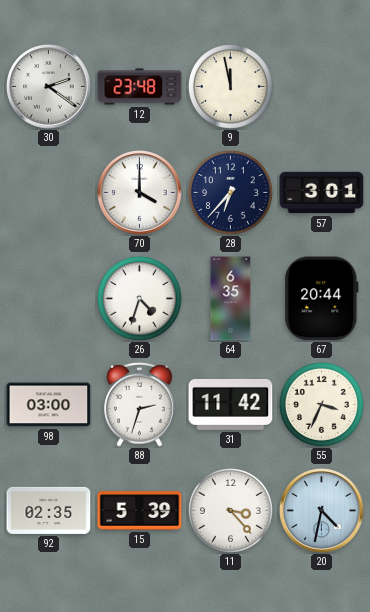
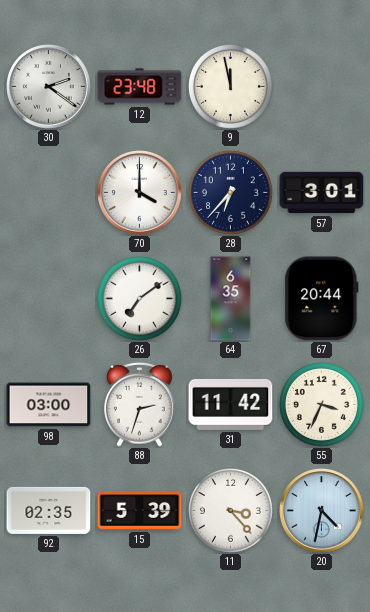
26: 4:33 -> 7:09 (139, 298)
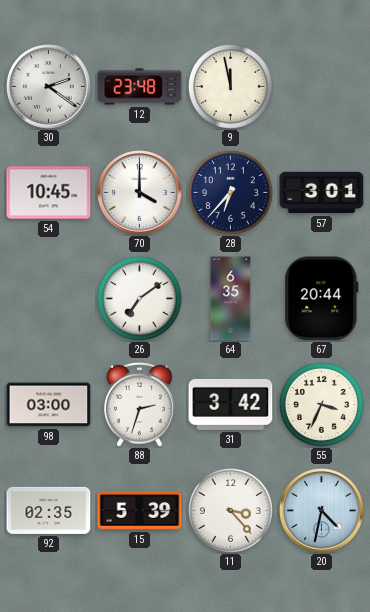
54: none -> 10:45 (49, 193)
31: 11:42 -> 3:42 (231, 404)
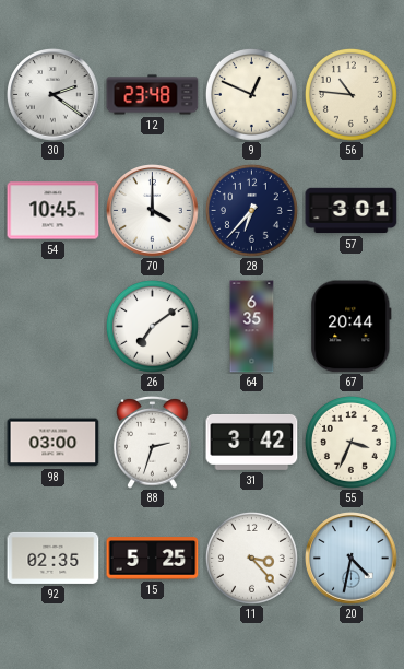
9: 11:58 -> 12:49 (251, 94)
56: none -> 10:46 (350, 94)
15: 5:39 -> 5:25 (153, 559)
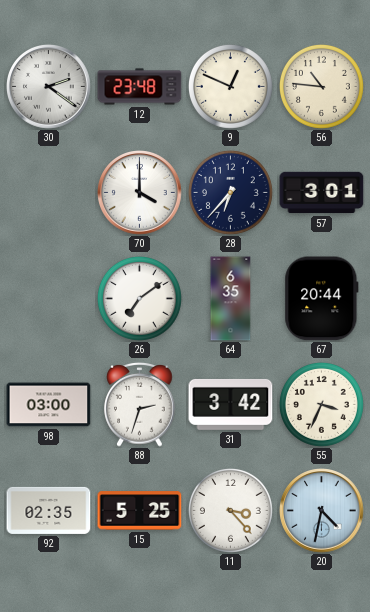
54: 10:45 -> none (54, 211)
